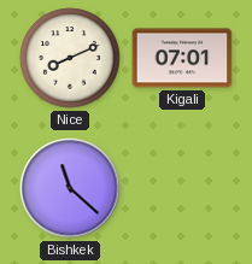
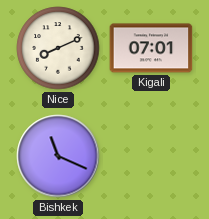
Bishkek: 11:22 -> 11:19 (58, 156)
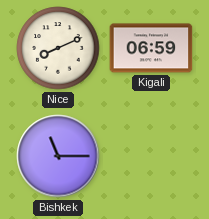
Kigali: 07:01 -> 06:59 (151, 48)
Bishkek: 11:19 -> 11:15 (58, 156)
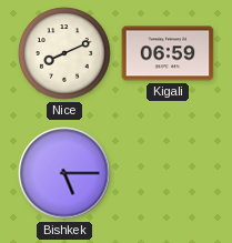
Bishkek: 11:15 -> 5:15 (64, 173)
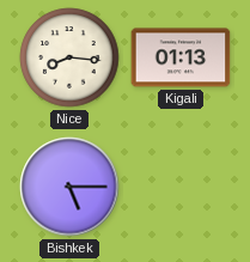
Nice: 8:11 -> 8:16 (69, 57)
Kigali: 06:59 -> 01:13 (181, 57)
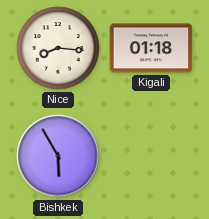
Kigali: 01:13 -> 01:18 (151, 48)
Bishkek: 5:15 -> 5:55 (58, 156)
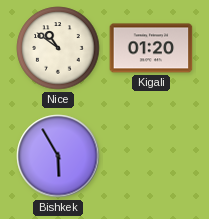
Nice: 8:16 -> 10:51 (58, 48)
Kigali: 01:18 -> 01:20 (151, 48)
